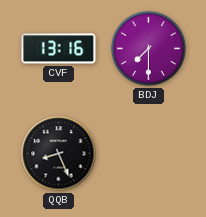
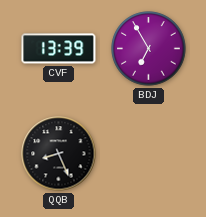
CVF: 13:16 -> 13:39 (59, 49)
BDJ: 7:30 -> 6:55 (149, 49)
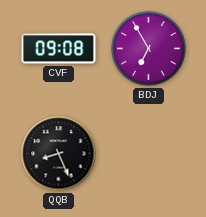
CVF: 13:39 -> 09:08 (59, 49)
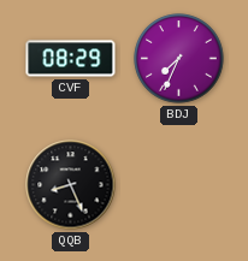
CVF: 09:08 -> 08:29 (71, 59)
BDJ: 6:55 -> 7:34 (179, 59)
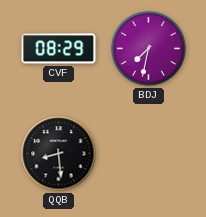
BDJ: 7:34 -> 7:32 (149, 49)
QQB: 8:26 -> 8:29 (59, 154)
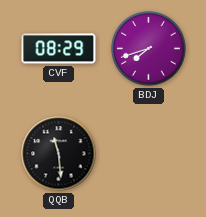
BDJ: 7:32 -> 7:42 (149, 49)
QQB: 8:29 -> 11:29 (59, 154)
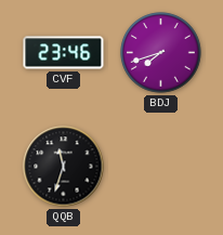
CVF: 08:29 -> 23:46 (64, 53)
QQB: 11:29 -> 11:33 (64, 167)
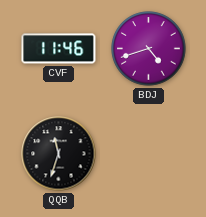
CVF: 23:46 -> 11:46 (59, 49)
BDJ: 7:42 -> 4:42 (149, 49)
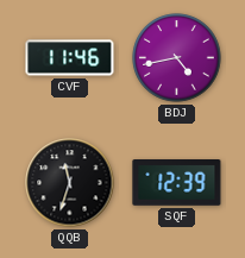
BDJ: 4:42 -> 4:43 (177, 58)
SQF: none -> 12:39 (177, 183)
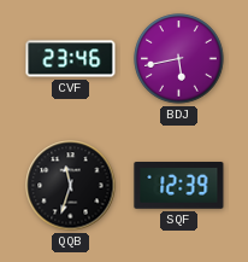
CVF: 11:46 -> 23:46 (71, 59)
BDJ: 4:43 -> 5:43 (179, 59)
